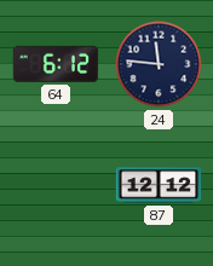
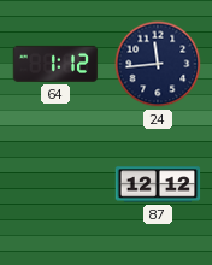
64: 6:12 -> 1:12 (55, 64)
24: 11:46 -> 11:44 (158, 64)
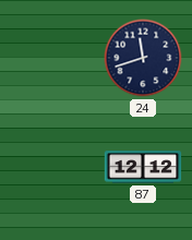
64: 1:12 -> none (55, 64)
24: 11:44 -> 11:42 (143, 58)
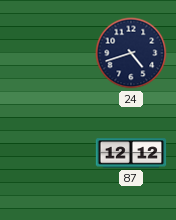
24: 11:42 -> 4:42 (131, 53)
